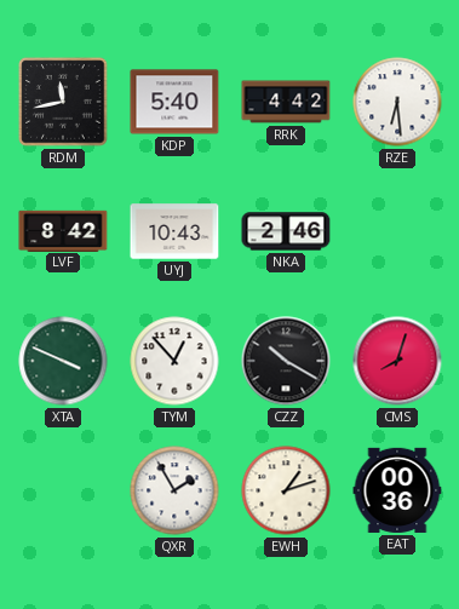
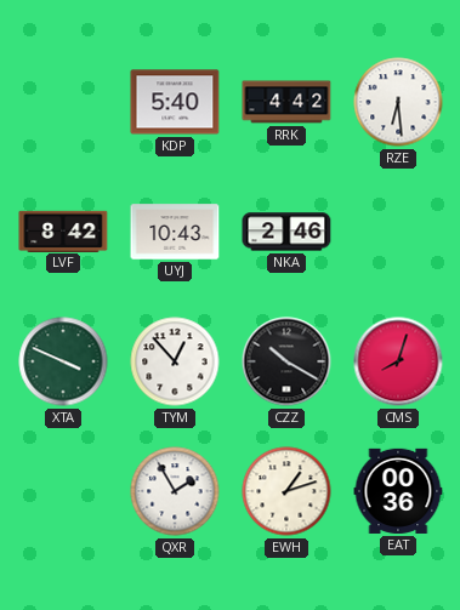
RDM: 11:43 -> none (63, 102)
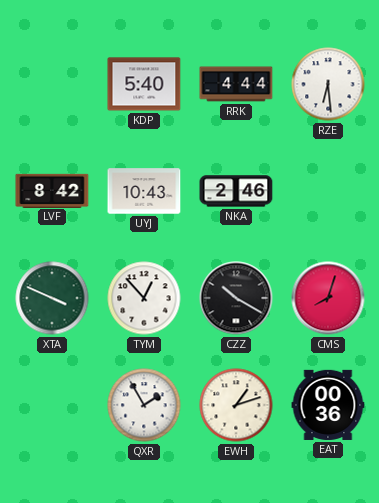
RRK: 4:42 -> 4:44 (236, 84)
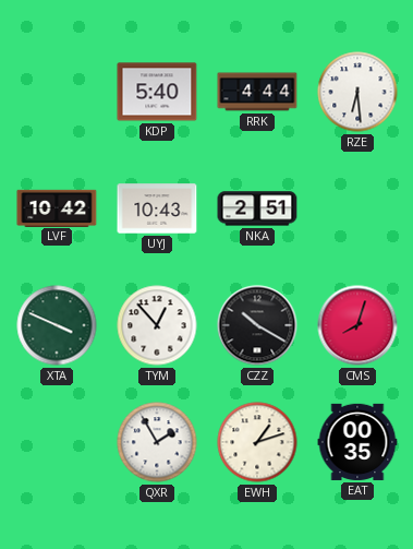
LVF: 8:42 -> 10:42 (57, 207)
NKA: 2:46 -> 2:51 (257, 208)
EAT: 00:36 -> 00:35 (357, 442)
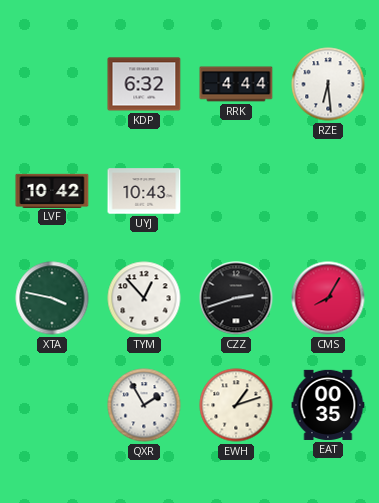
KDP: 5:40 -> 6:32 (144, 84)
NKA: 2:51 -> none (257, 208)
XTA: 3:49 -> 3:47 (52, 298)
CZZ: 10:20 -> 2:42 (236, 298)
CMS: 8:03 -> 8:05 (328, 298)
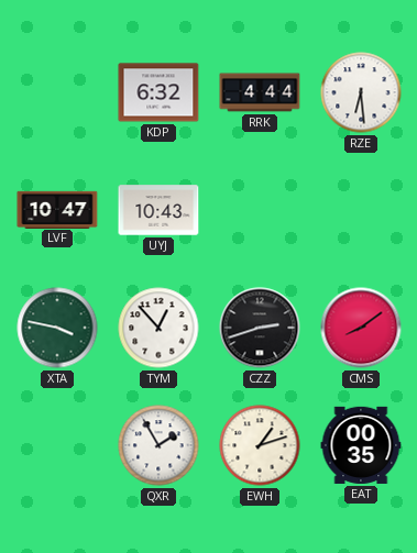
LVF: 10:42 -> 10:47 (57, 209)
CMS: 8:05 -> 8:09 (361, 328)
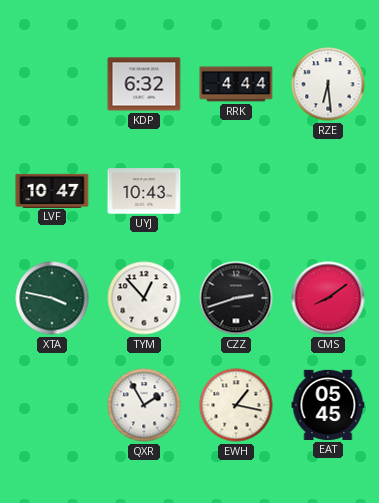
EWH: 1:12 -> 1:17 (236, 405)
EAT: 00:35 -> 05:45 (328, 405)
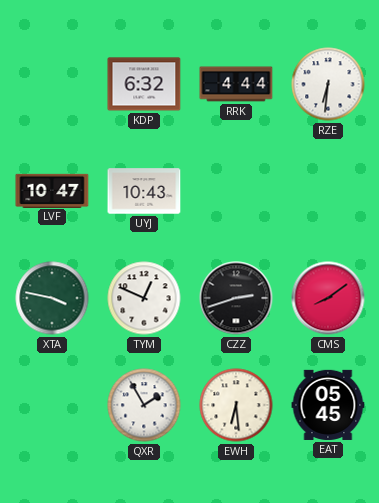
RZE: 6:29 -> 6:31 (328, 84)
TYM: 12:53 -> 12:49 (144, 298)
EWH: 1:17 -> 6:29 (236, 405)
